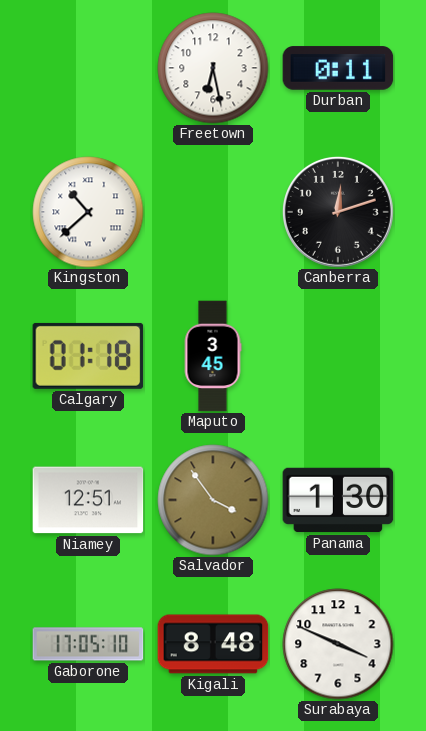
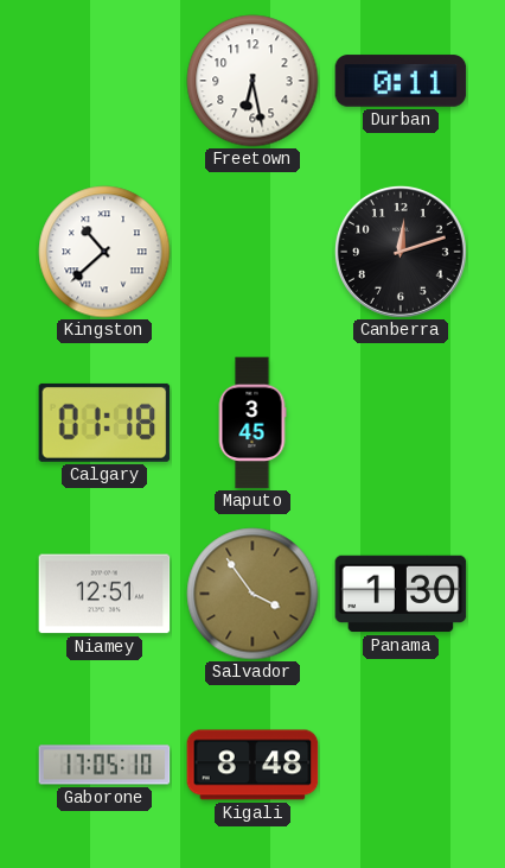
Surabaya: 3:49 -> none (338, 644)
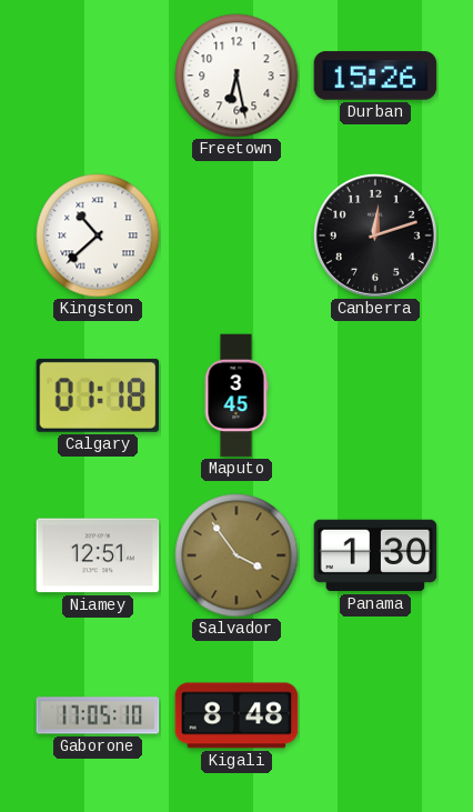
Durban: 0:11 -> 15:26 (375, 76)
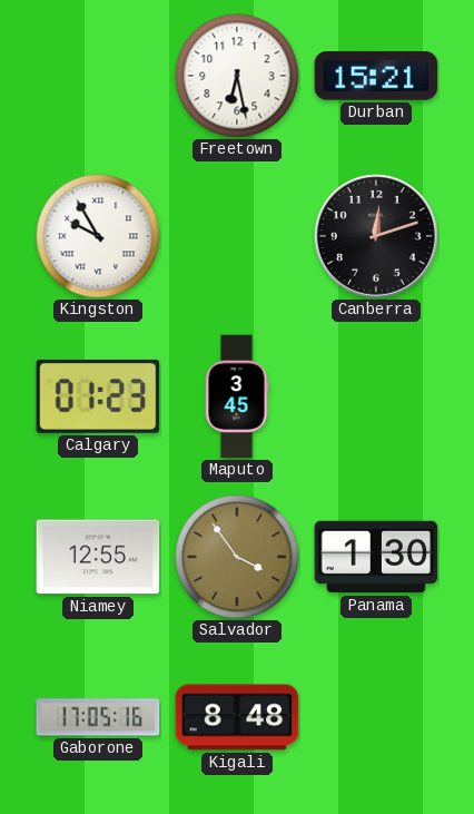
Durban: 15:26 -> 15:21 (376, 76)
Kingston: 10:38 -> 9:55 (98, 236)
Calgary: 01:18 -> 01:23 (98, 396)
Niamey: 12:51 -> 12:55 (98, 557)
Gaborone: 17:05:10 -> 17:05:16 (98, 717)
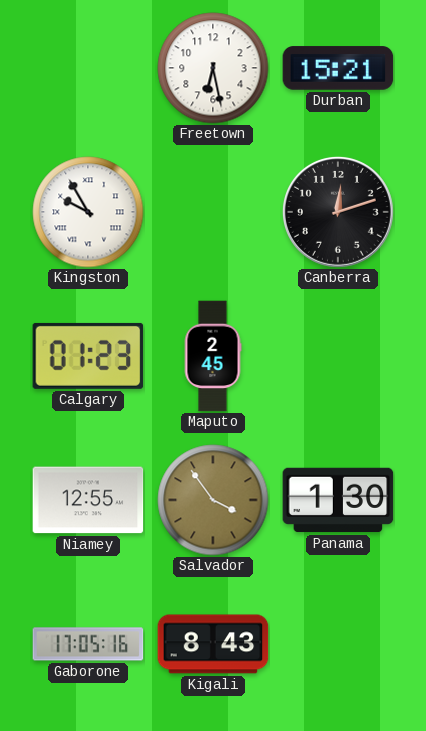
Maputo: 3:45 -> 2:45 (213, 356)
Kigali: 8:48 -> 8:43 (213, 644)
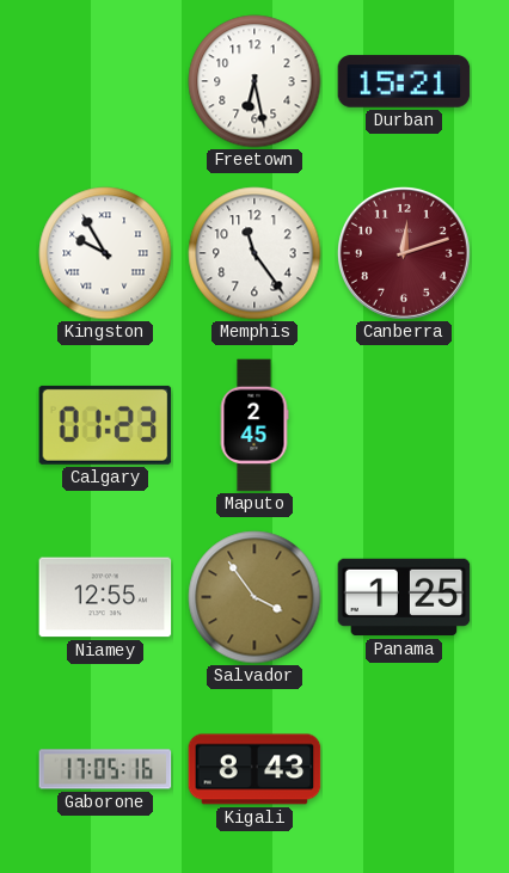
Memphis: none -> 11:24 (254, 253)
Canberra dial: black -> burgundy (404, 253)
Panama: 1:30 -> 1:25 (404, 597)
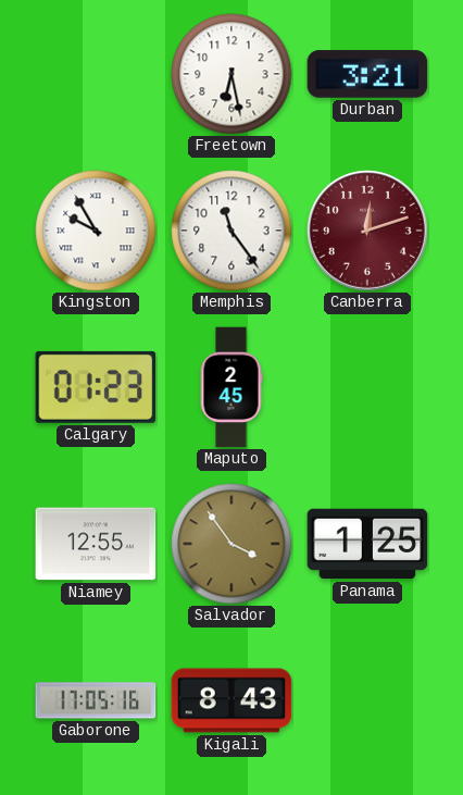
Durban: 15:21 -> 3:21 (367, 74)
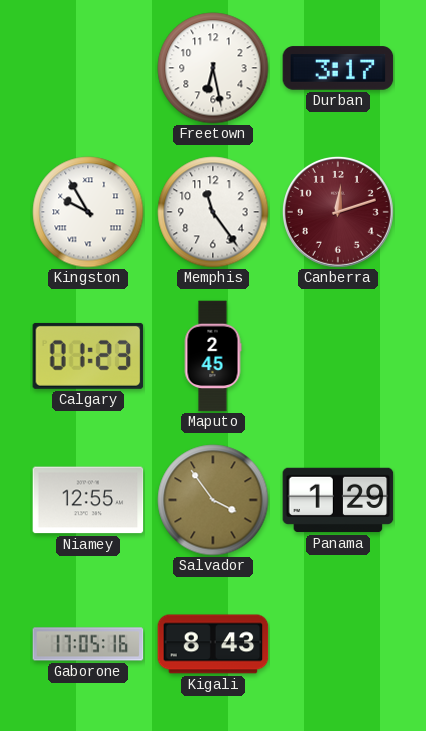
Durban: 3:21 -> 3:17 (338, 68)
Panama: 1:25 -> 1:29 (338, 500)
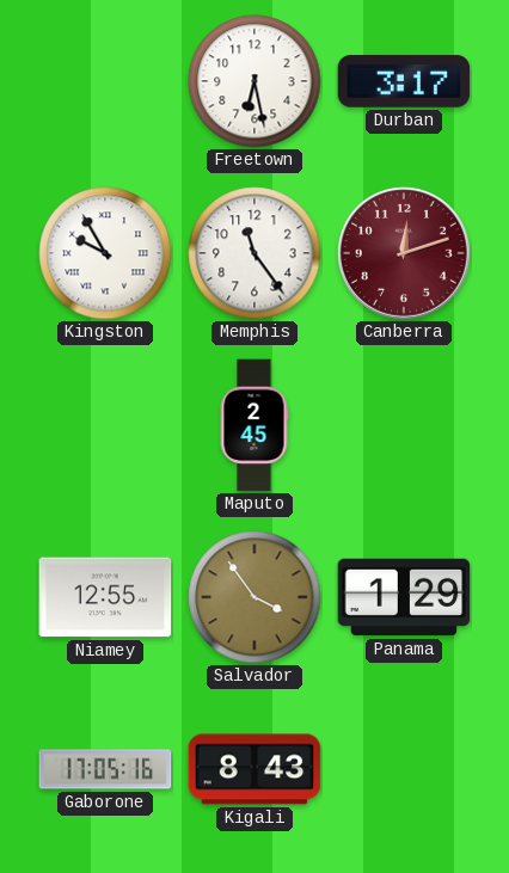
Calgary: 01:23 -> none (88, 356)
